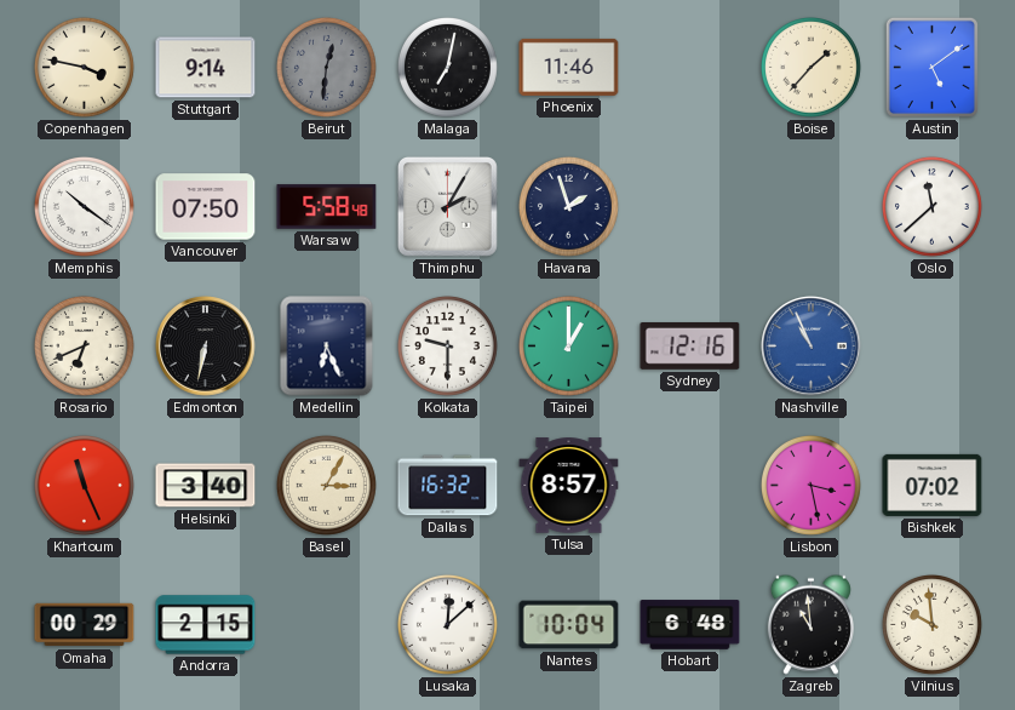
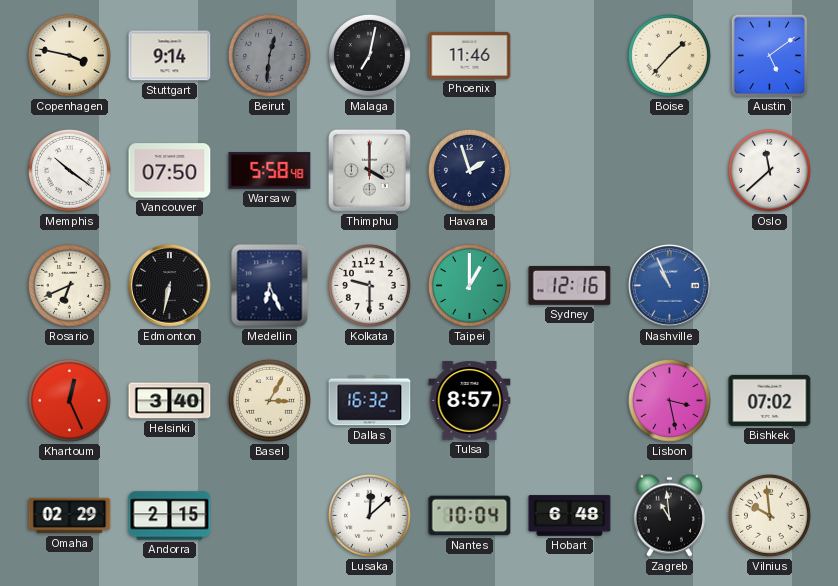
Thimphu: 2:05 -> 4:00 (369, 170)
Khartoum: 11:26 -> 12:26 (69, 400)
Omaha: 00:29 -> 02:29 (70, 516)
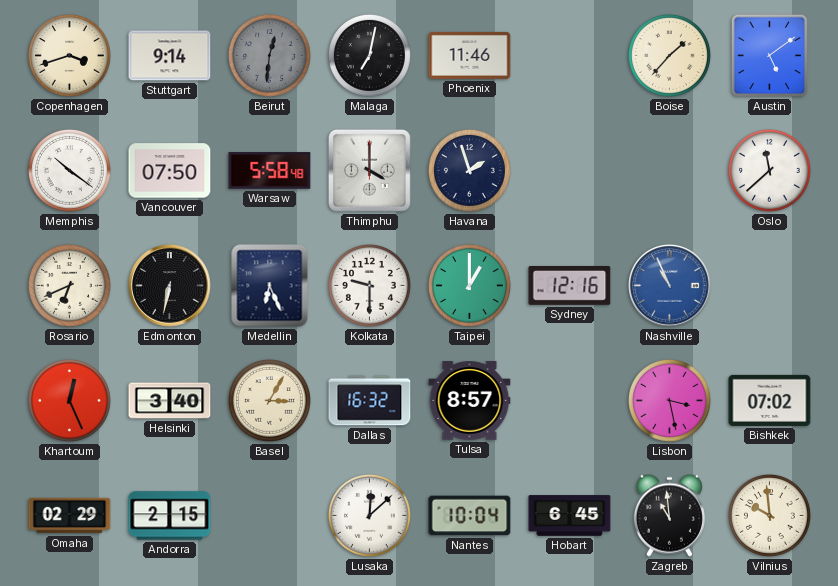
Copenhagen: 3:47 -> 3:42 (69, 55)
Hobart: 6:48 -> 6:45 (570, 516)
